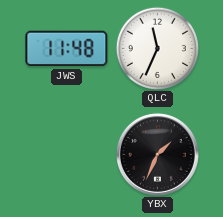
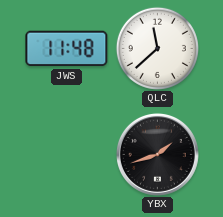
QLC: 11:34 -> 11:38 (157, 48)
YBX: 1:34 -> 1:42 (157, 154)
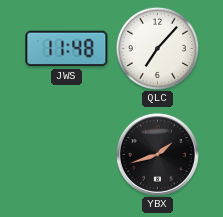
QLC: 11:38 -> 7:07 (157, 48)
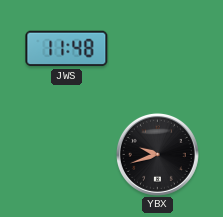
QLC: 7:07 -> none (157, 48)
YBX: 1:42 -> 9:42 (157, 154)
